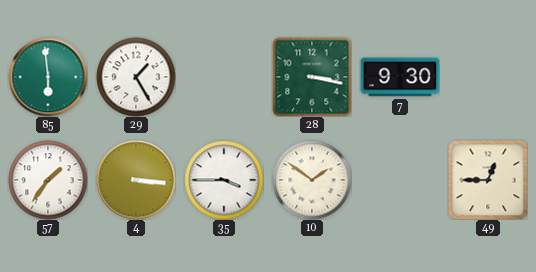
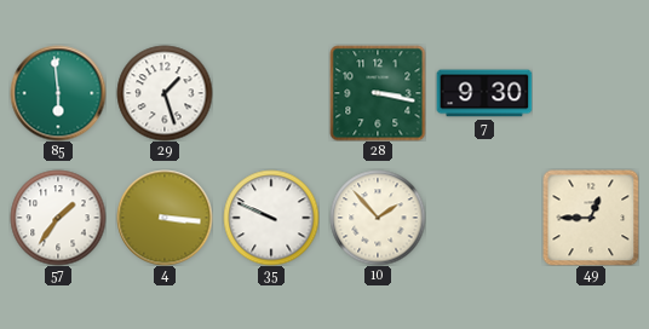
29: 1:25 -> 1:27 (165, 93)
35: 3:45 -> 9:49 (271, 218)
10: 1:51 -> 1:53 (378, 218)
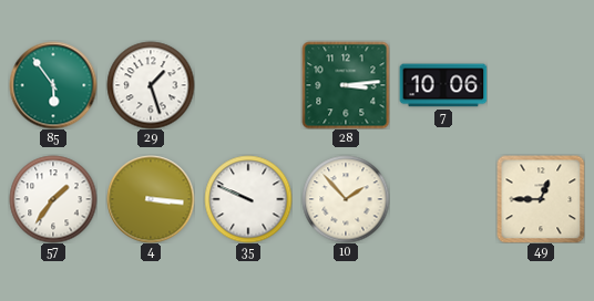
85: 5:59 -> 5:54 (53, 85)
28: 3:17 -> 3:14 (346, 85)
7: 9:30 -> 10:06 (443, 85)
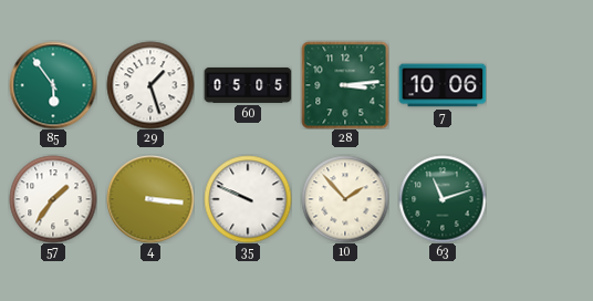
60: none -> 05:05 (248, 85)
63: none -> 11:12 (443, 199)
49: 12:45 -> none (541, 199)
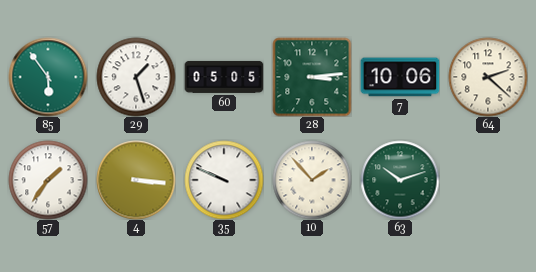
64: none -> 2:22 (488, 77)
63: 11:12 -> 10:12 (400, 180)
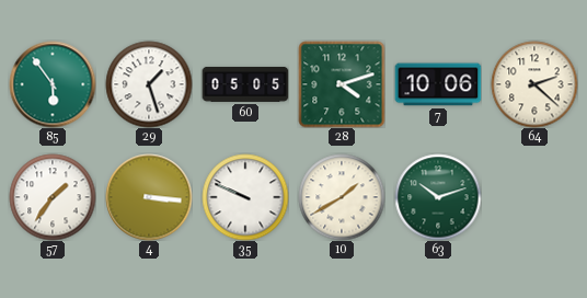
28: 3:14 -> 4:12 (342, 84)
10: 1:53 -> 1:40 (342, 197)
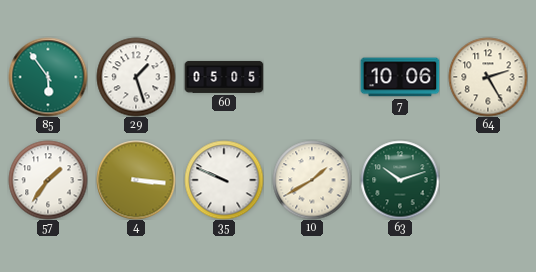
28: 4:12 -> none (342, 84)
64: 2:22 -> 2:25 (488, 77)
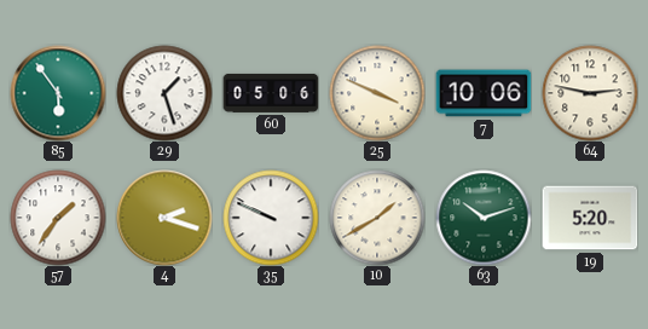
60: 05:05 -> 05:06 (271, 93)
25: none -> 3:49 (377, 93)
64: 2:25 -> 2:47 (590, 93)
4: 3:16 -> 2:18 (164, 218)
19: none -> 5:20 (590, 218)
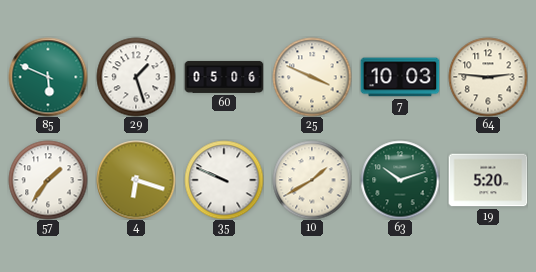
85: 5:54 -> 5:49 (48, 77)
7: 10:06 -> 10:03 (400, 77)
64: 2:47 -> 2:46 (488, 77)
4: 2:18 -> 6:18 (136, 180)
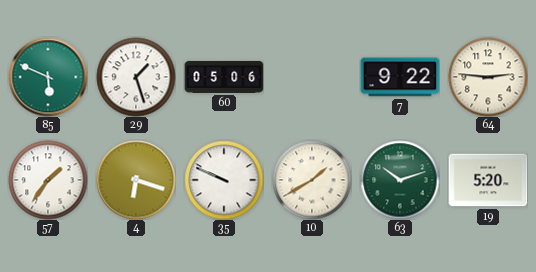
25: 3:49 -> none (312, 77)
7: 10:03 -> 9:22 (400, 77)
